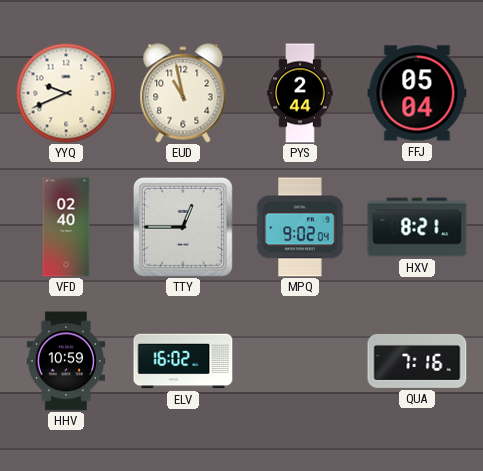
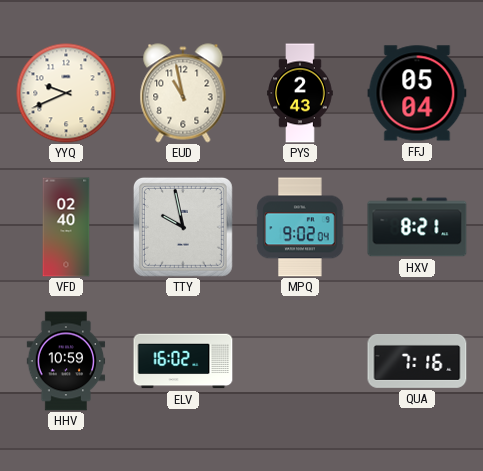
PYS: 2:44 -> 2:43 (300, 93)
TTY: 12:45 -> 9:58 (183, 227)
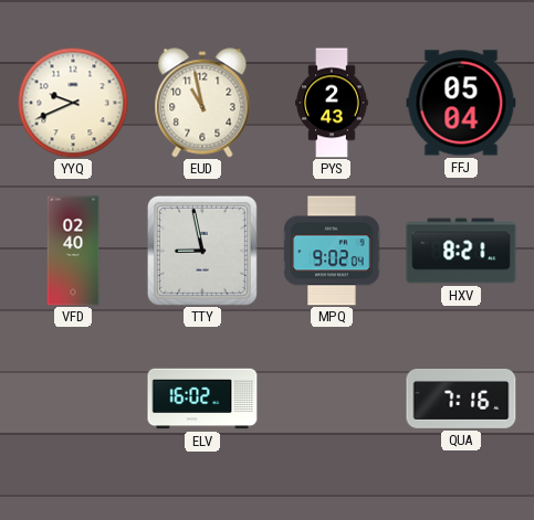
TTY: 9:58 -> 8:58 (202, 251)
HHV: 10:59 -> none (66, 361)
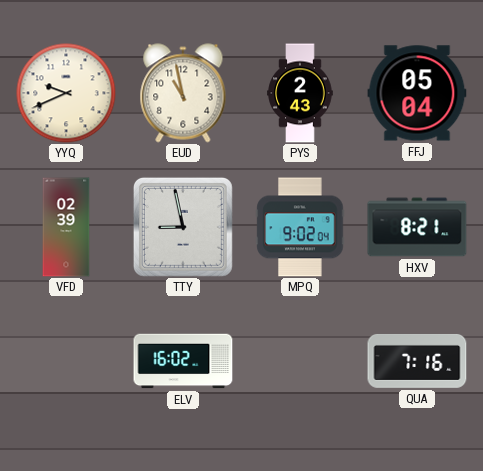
VFD: 02:40 -> 02:39 (66, 227)
